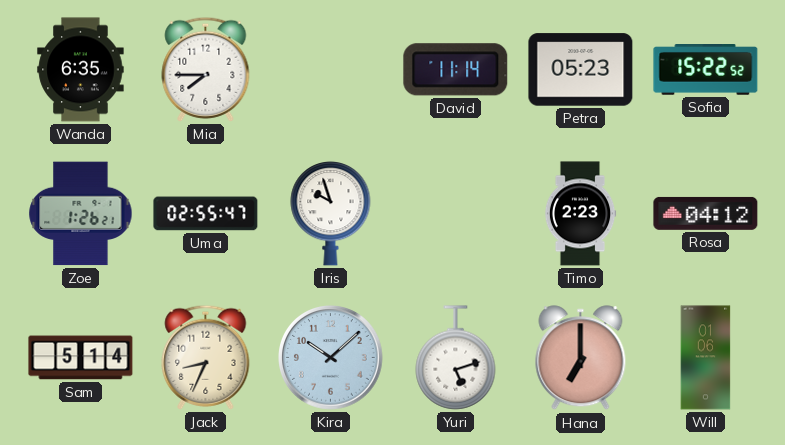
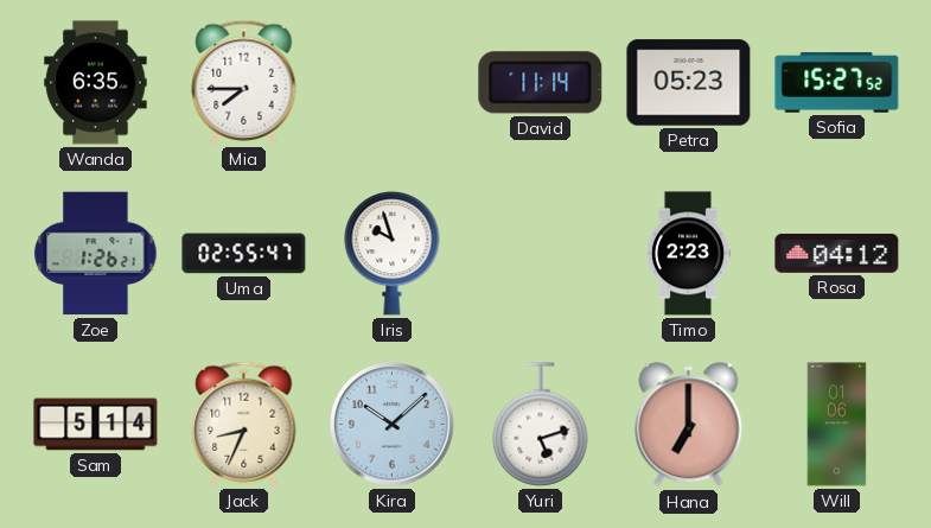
Sofia: 15:22 -> 15:27 (837, 83)
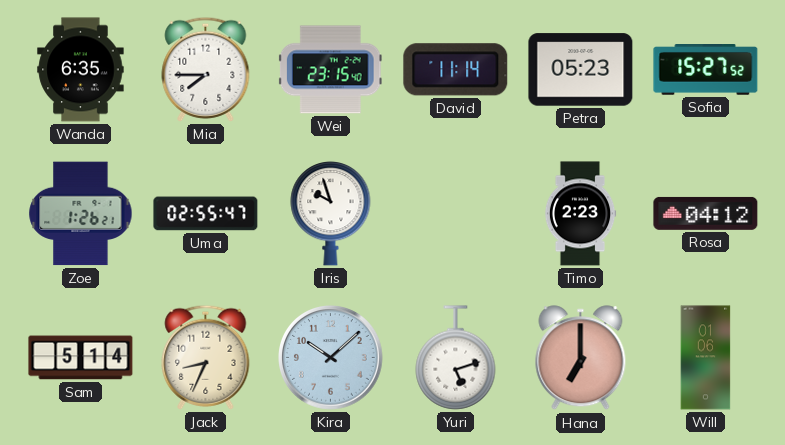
Wei: none -> 23:15 (330, 70)
